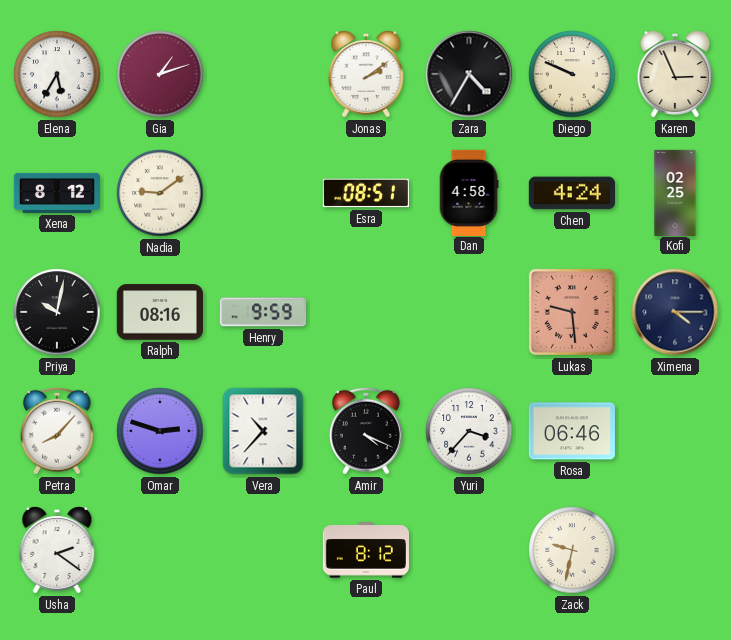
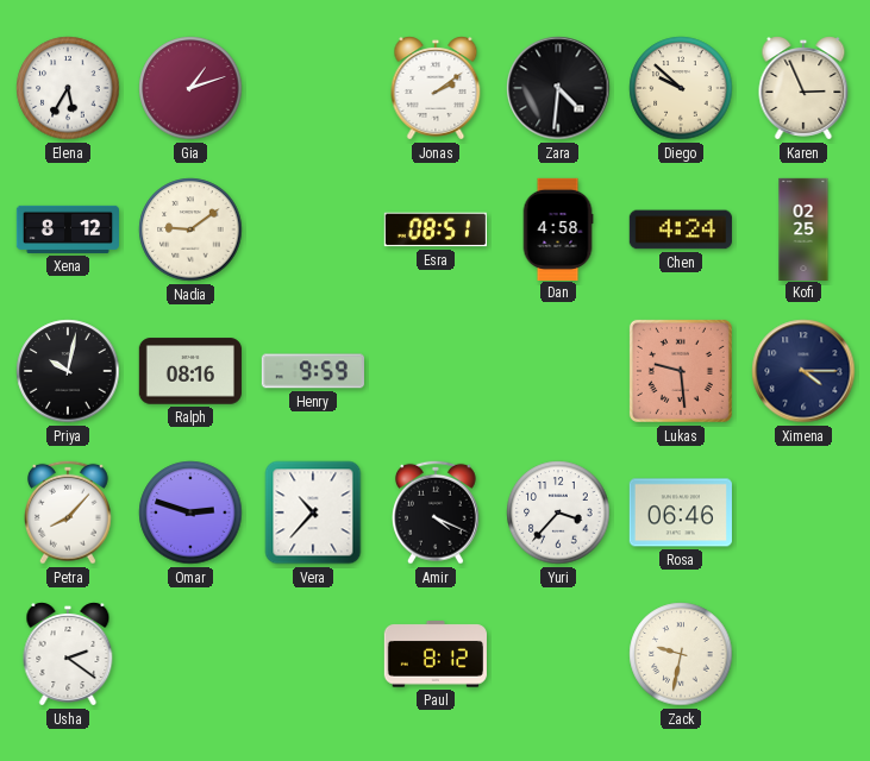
Zara: 4:35 -> 4:31 (558, 88)
Diego: 9:49 -> 9:52 (681, 88)
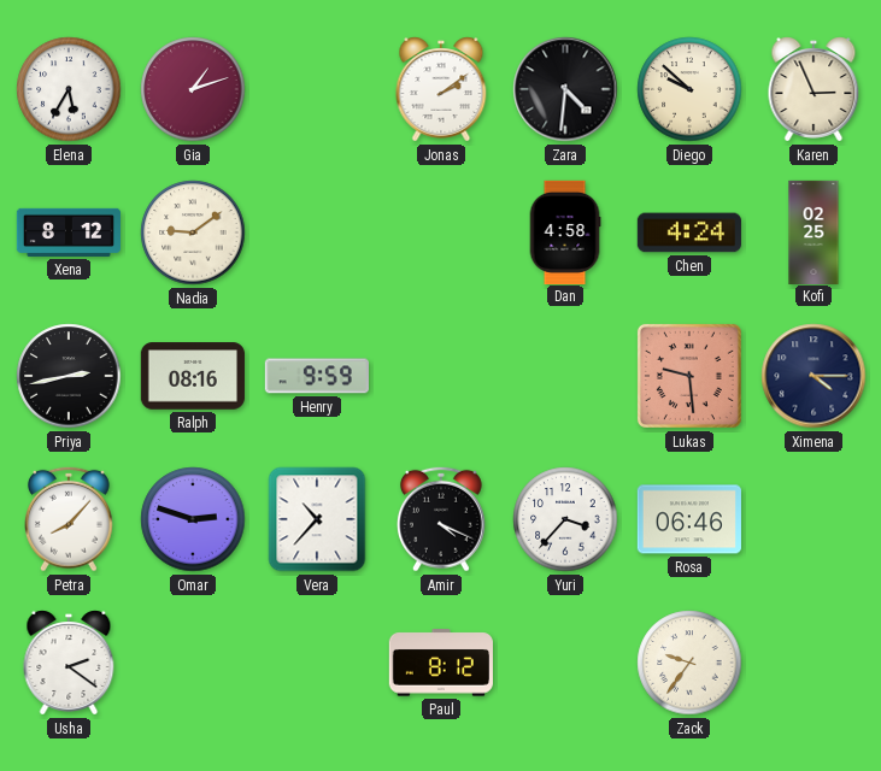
Esra: 08:51 -> none (436, 229)
Priya: 10:02 -> 2:43 (69, 376)
Zack: 9:32 -> 9:36 (689, 663)
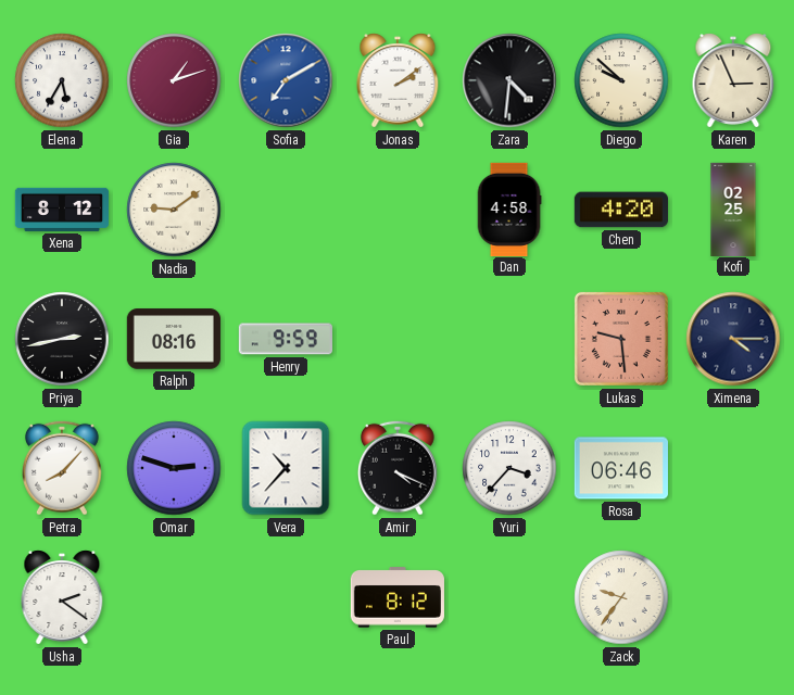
Sofia: none -> 7:10 (286, 80)
Chen: 4:24 -> 4:20 (621, 210)
